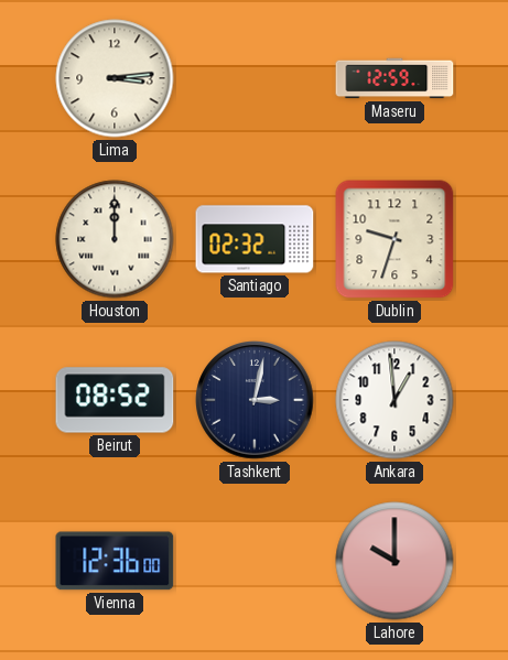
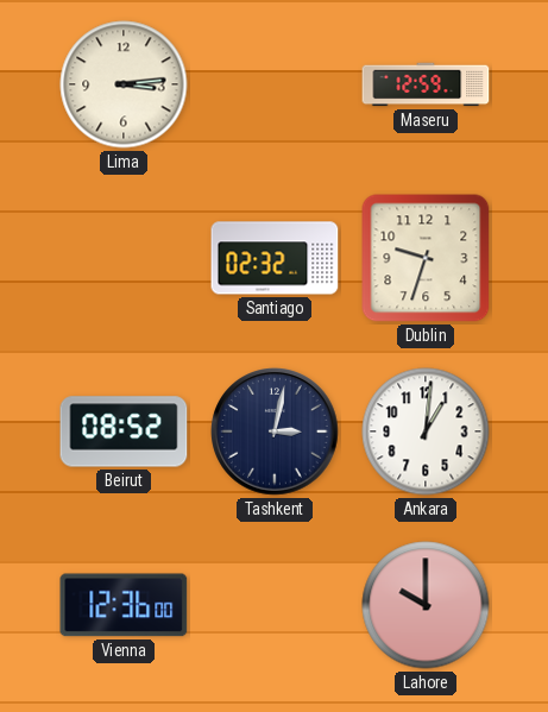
Houston: 12:00 -> none (115, 239)
Ankara: 12:59 -> 1:01 (426, 431)
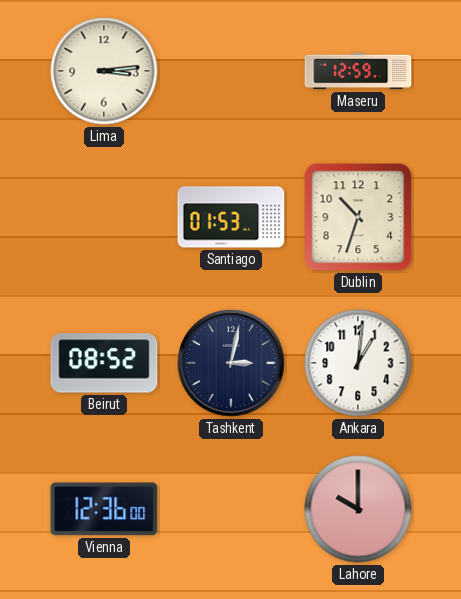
Santiago: 02:32 -> 01:53 (231, 217)
Dublin: 9:33 -> 10:33 (358, 217)
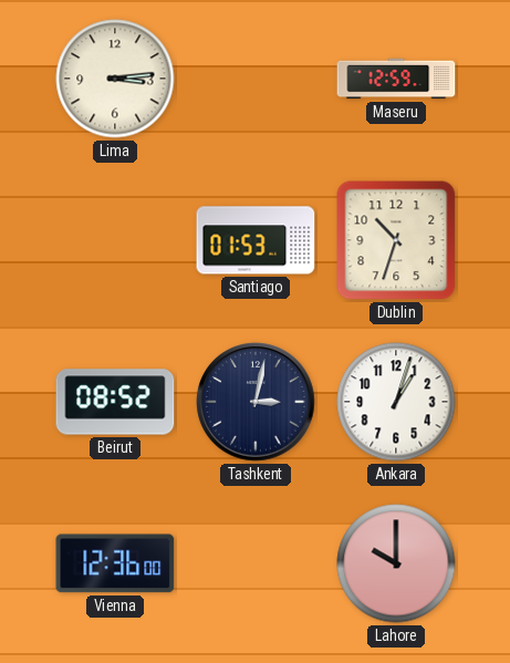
Ankara: 1:01 -> 1:03 (396, 402)
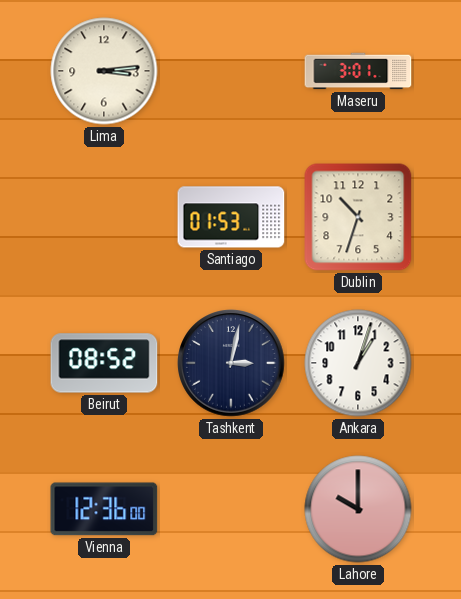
Maseru: 12:59 -> 3:01 (358, 71)
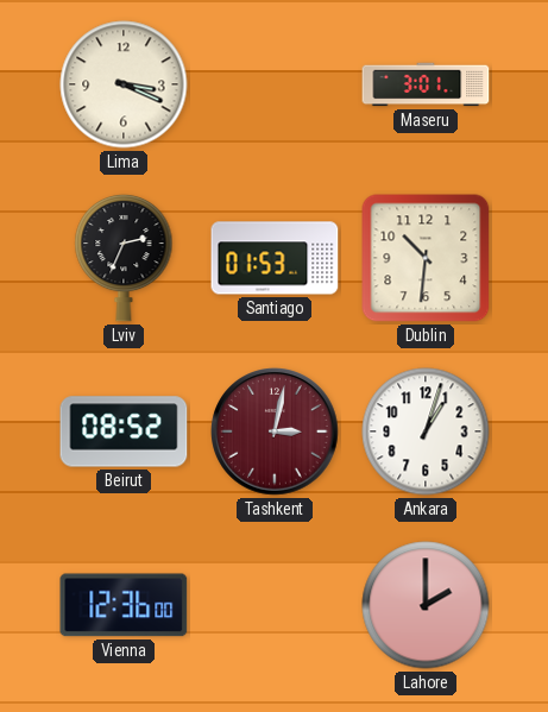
Lima: 3:14 -> 3:19 (124, 84)
Lviv: none -> 2:34 (124, 258)
Dublin: 10:33 -> 10:31 (426, 258)
Tashkent dial: navy -> burgundy (275, 431)
Lahore: 10:00 -> 2:00 (426, 605)
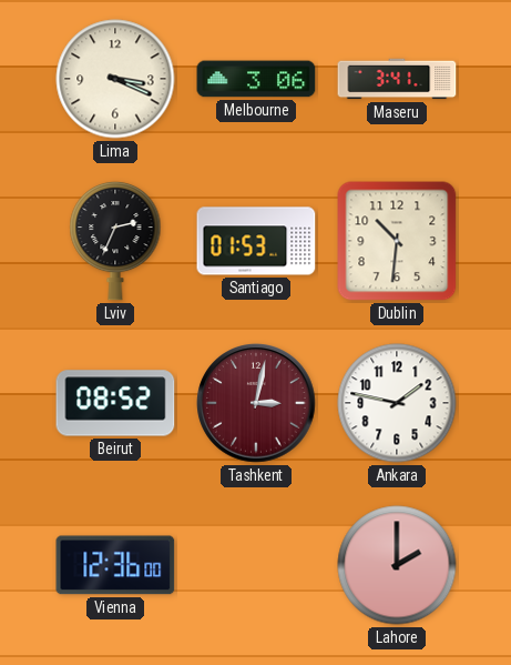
Melbourne: none -> 3:06 (256, 79)
Maseru: 3:01 -> 3:41 (397, 79)
Ankara: 1:03 -> 1:47 (397, 403)
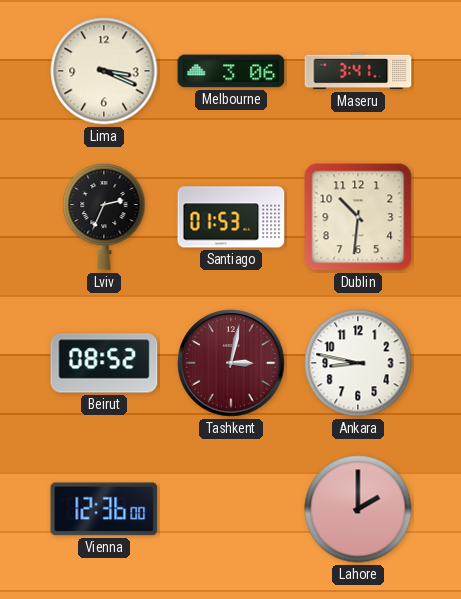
Ankara: 1:47 -> 8:47 (358, 363)
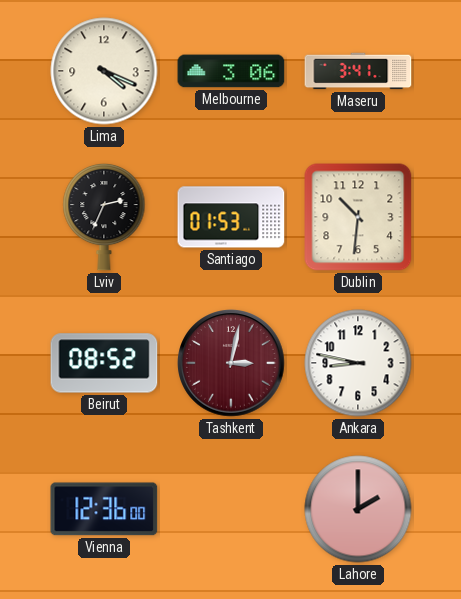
Lima: 3:19 -> 4:19 (104, 71)
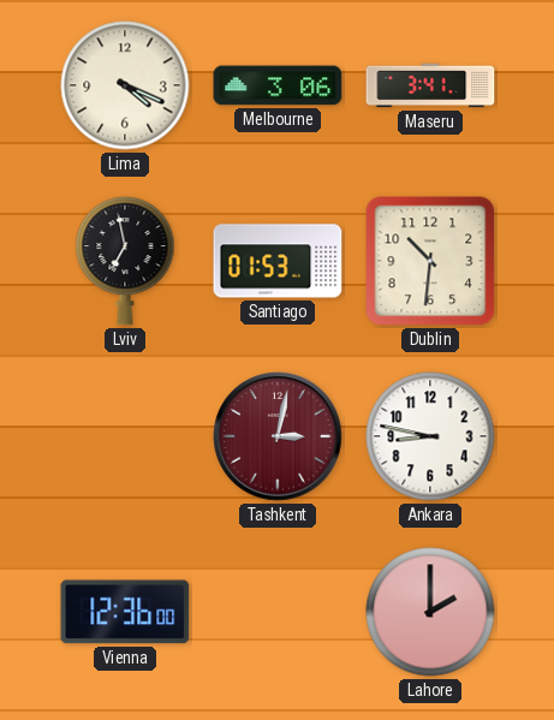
Lviv: 2:34 -> 6:58 (125, 261)
Beirut: 08:52 -> none (104, 363)
